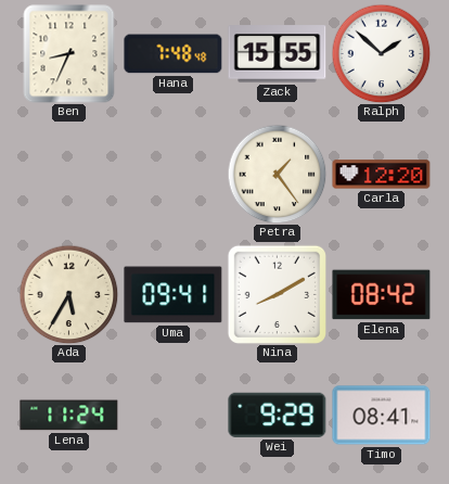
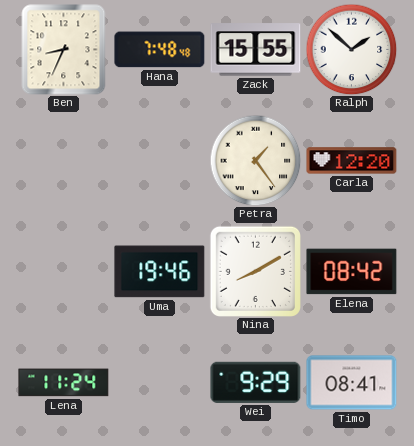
Ada: 5:35 -> none (68, 294)
Uma: 09:41 -> 19:46 (160, 272)
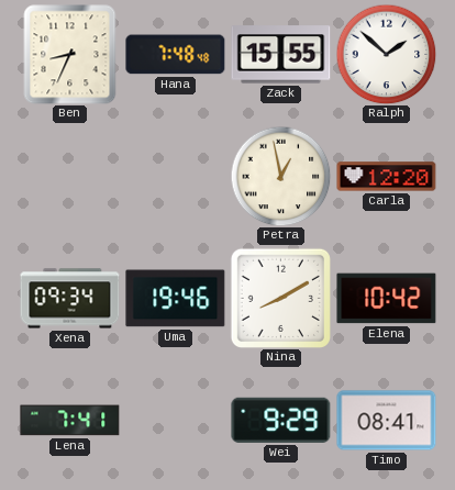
Petra: 1:24 -> 12:58 (280, 176)
Xena: none -> 09:34 (70, 299)
Elena: 08:42 -> 10:42 (387, 299)
Lena: 11:24 -> 7:41 (70, 421)
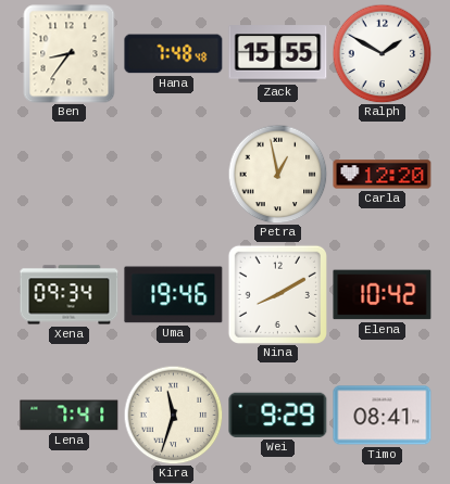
Ben: 8:34 -> 8:36 (70, 54)
Ralph: 1:52 -> 1:50 (382, 53)
Kira: none -> 11:33 (173, 415)
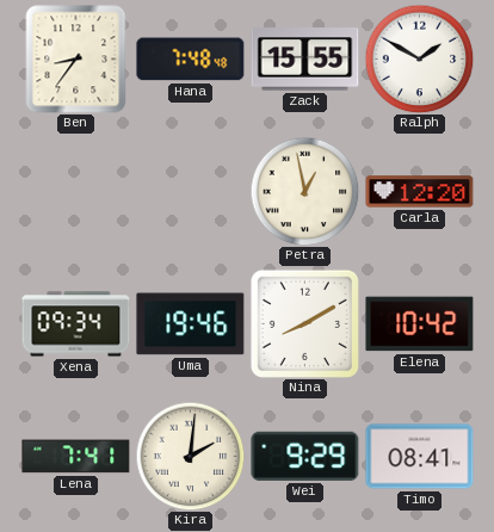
Kira: 11:33 -> 2:01 (190, 456)
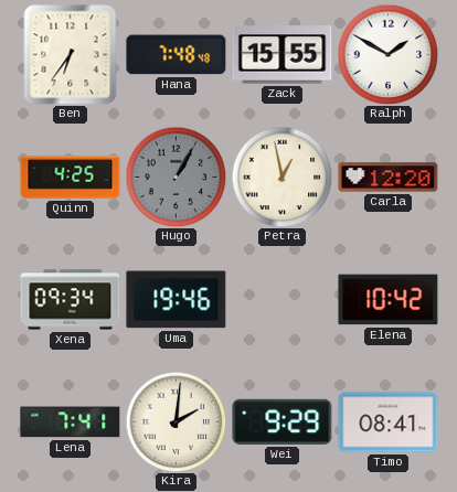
Ben: 8:36 -> 6:36 (71, 55)
Quinn: none -> 4:25 (71, 178)
Hugo: none -> 1:05 (176, 177)
Nina: 8:10 -> none (304, 323)
